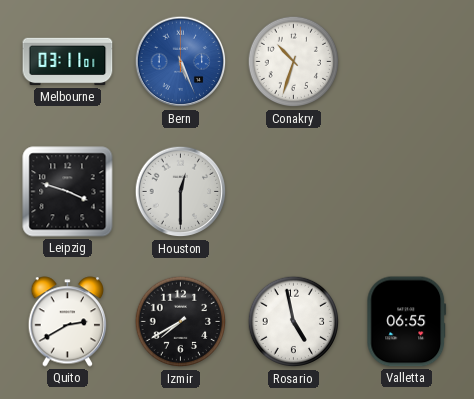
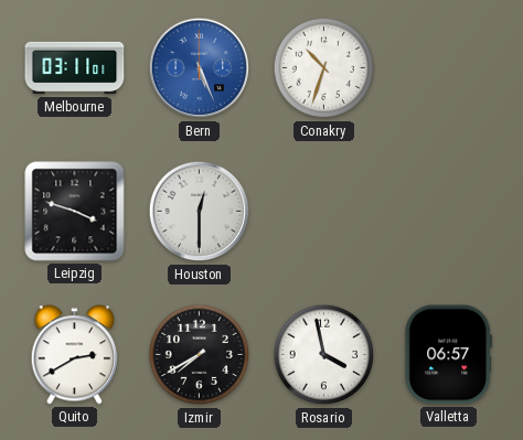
Rosario: 4:58 -> 3:58 (324, 355)
Valletta: 06:55 -> 06:57 (449, 355)
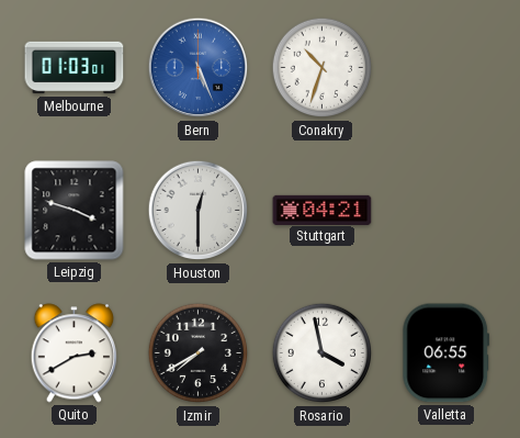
Melbourne: 03:11 -> 01:03 (75, 68)
Stuttgart: none -> 04:21 (323, 210)
Valletta: 06:57 -> 06:55 (446, 353)
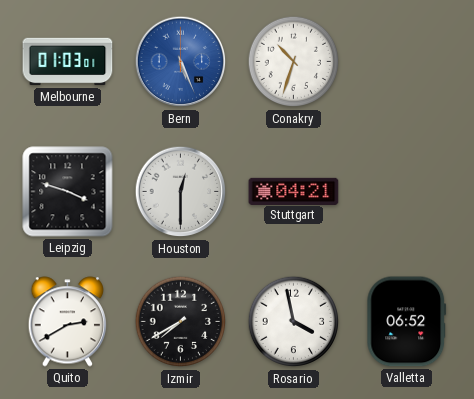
Valletta: 06:55 -> 06:52 (407, 322)
